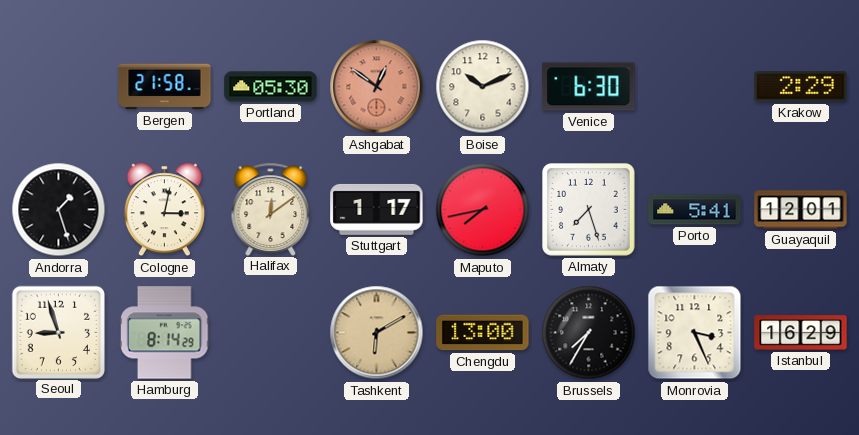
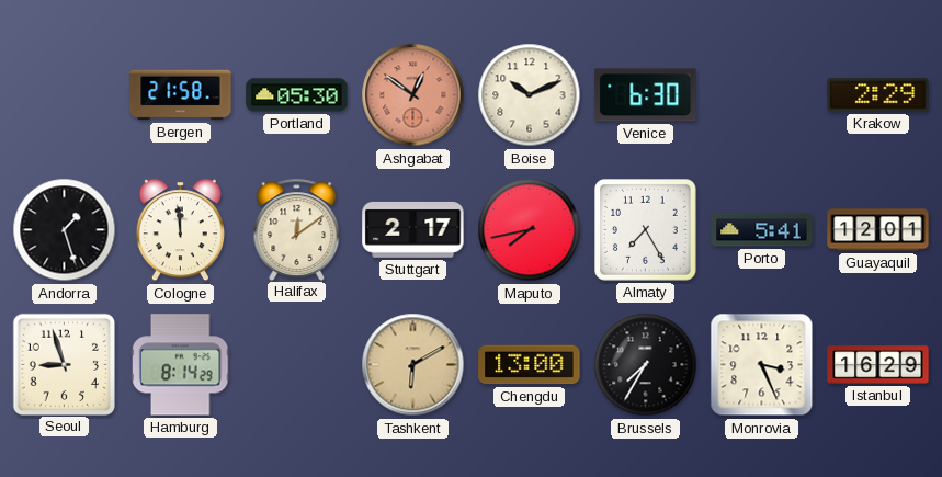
Cologne: 3:02 -> 11:59 (180, 230)
Stuttgart: 1:17 -> 2:17 (413, 229)
Almaty: 7:27 -> 7:25 (646, 230)
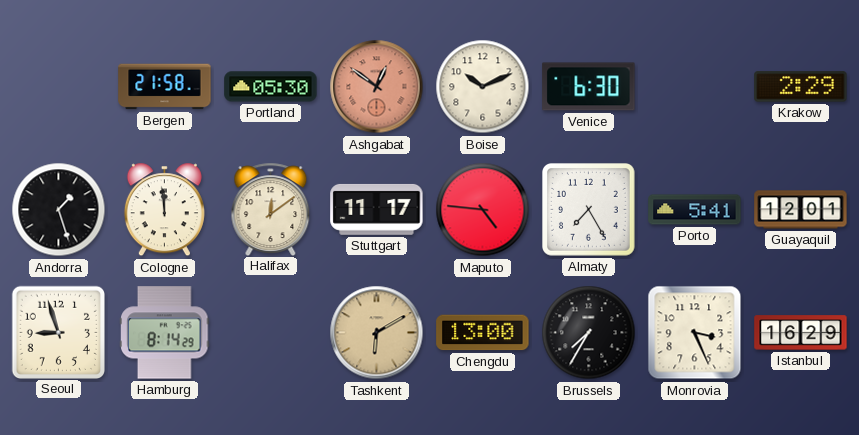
Stuttgart: 2:17 -> 11:17 (377, 209)
Maputo: 7:43 -> 4:46 (483, 210)
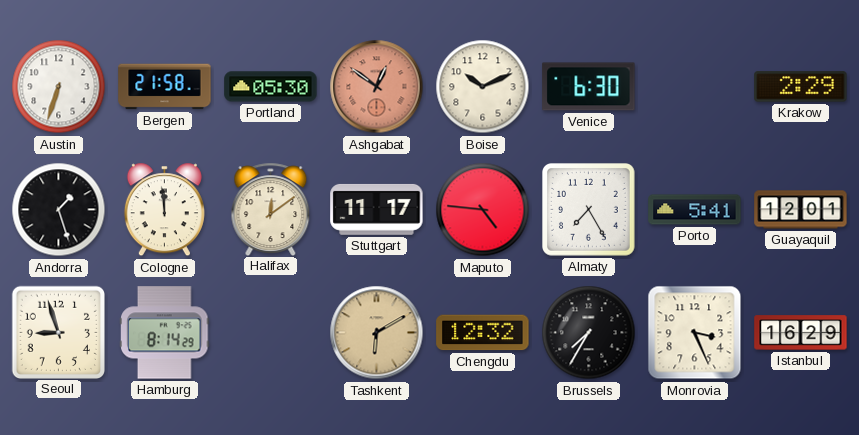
Austin: none -> 6:33 (59, 87)
Chengdu: 13:00 -> 12:32 (483, 333)
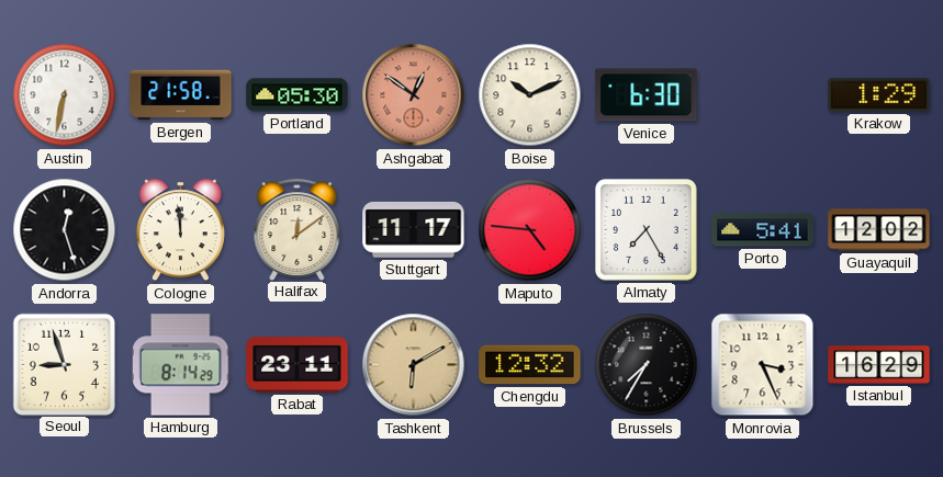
Austin: 6:33 -> 6:32 (65, 95)
Krakow: 2:29 -> 1:29 (879, 95)
Andorra: 1:27 -> 12:27 (65, 230)
Guayaquil: 12:01 -> 12:02 (879, 230)
Rabat: none -> 23:11 (298, 365)
